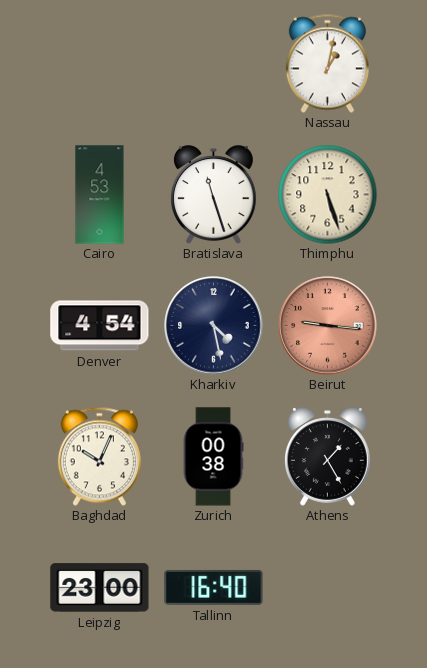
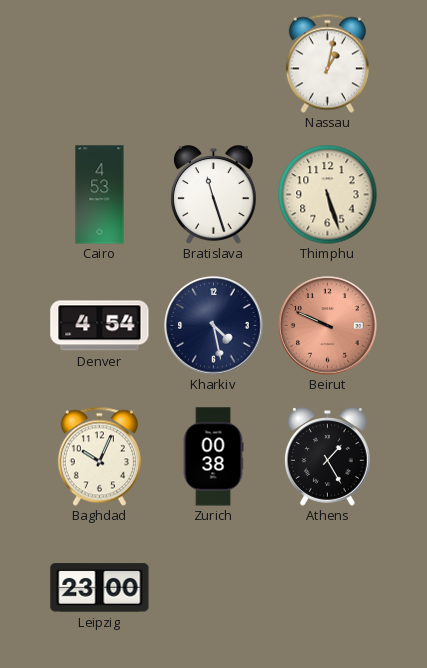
Beirut: 9:16 -> 9:49 (328, 326)
Tallinn: 16:40 -> none (214, 587)
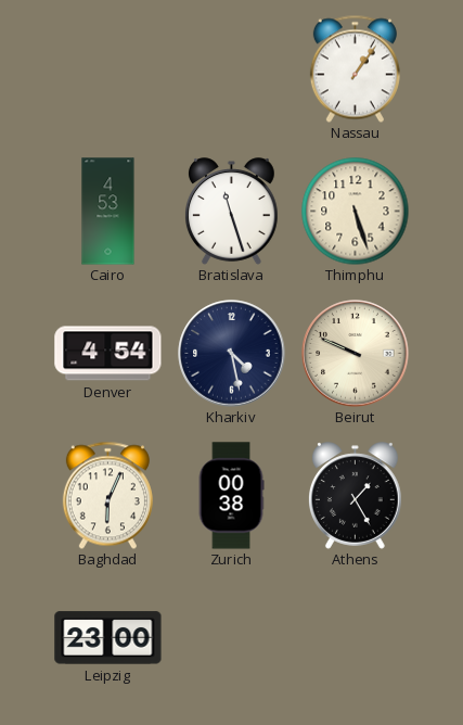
Nassau: 1:02 -> 1:06 (355, 68)
Beirut dial: salmon -> cream (356, 354)
Baghdad: 10:04 -> 6:04 (107, 495)
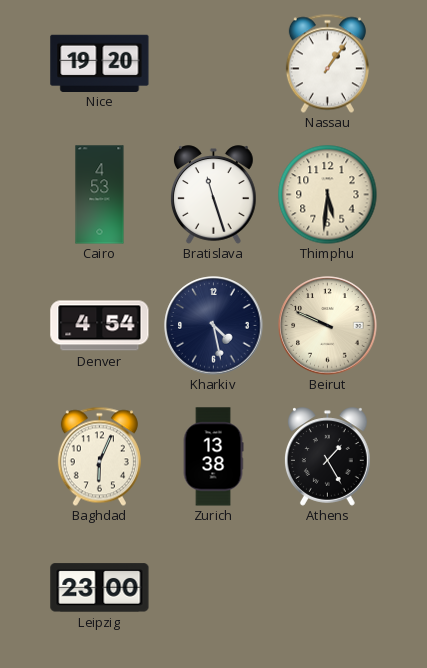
Nice: none -> 19:20 (100, 63)
Thimphu: 5:27 -> 5:31 (328, 195)
Zurich: 00:38 -> 13:38 (213, 457)
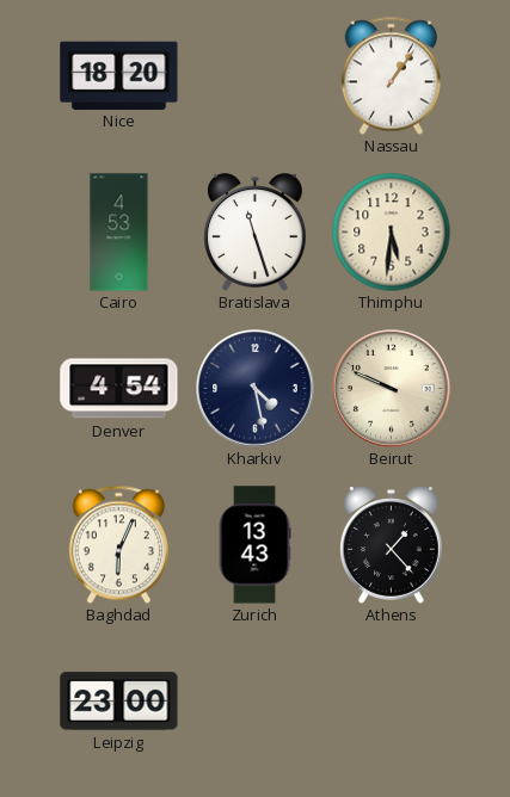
Nice: 19:20 -> 18:20 (119, 75)
Zurich: 13:38 -> 13:43 (254, 545)
Athens: 1:25 -> 1:23 (392, 545)
